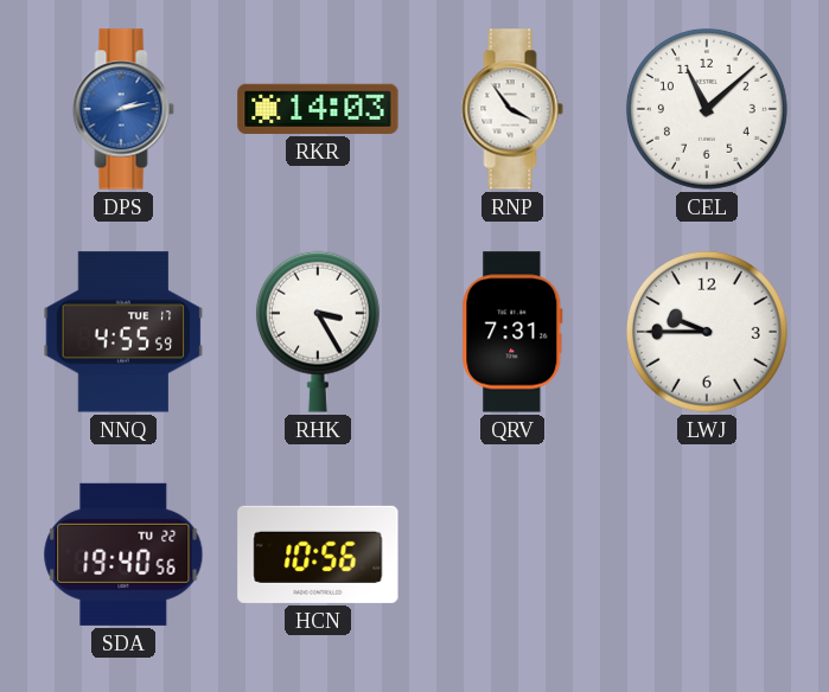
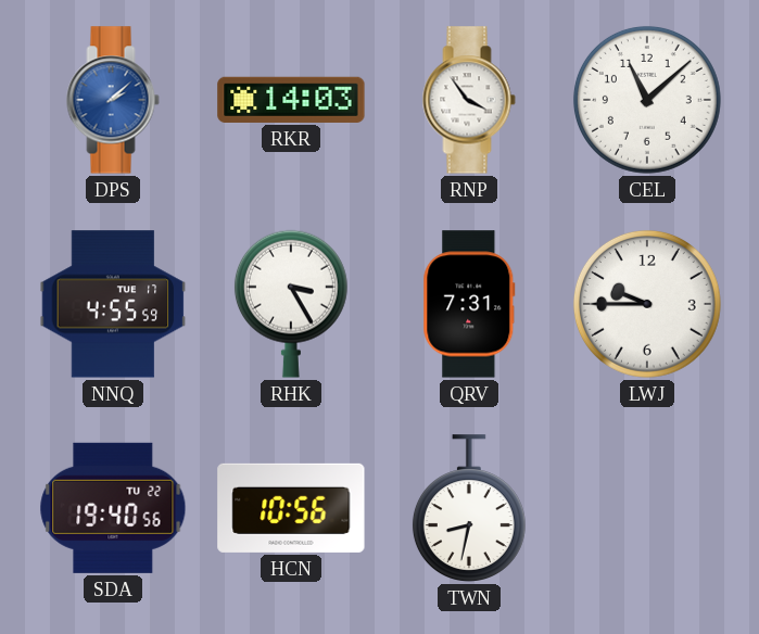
DPS: 2:13 -> 2:08 (113, 100)
TWN: none -> 8:32 (469, 508)
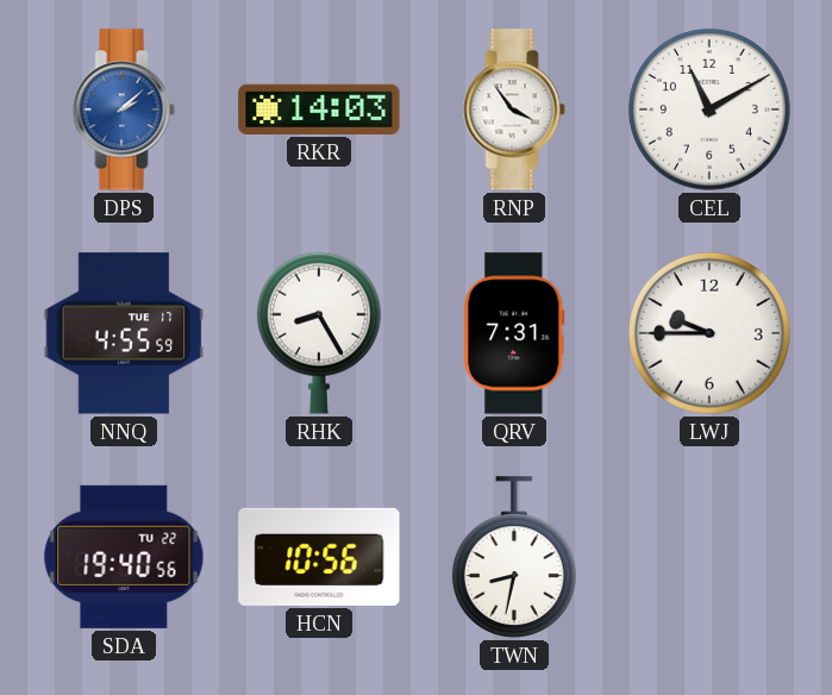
CEL: 11:08 -> 11:10 (709, 109)
RHK: 3:25 -> 8:25 (319, 333)
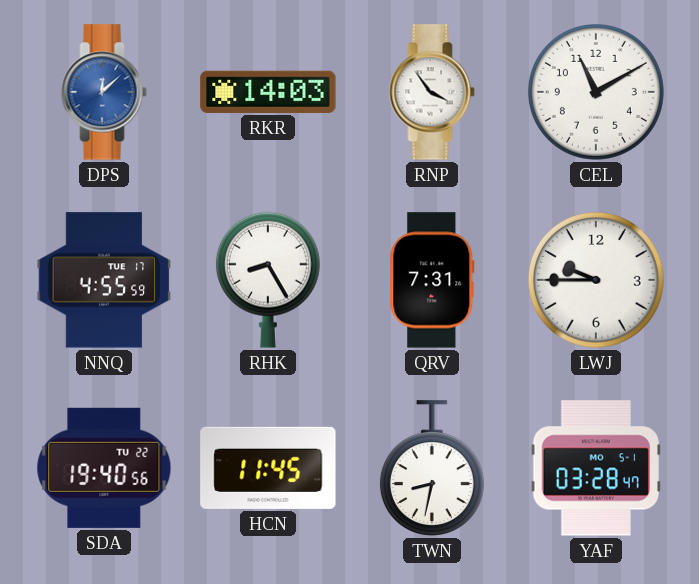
DPS: 2:08 -> 12:08 (104, 92)
HCN: 10:56 -> 11:45 (268, 468)
YAF: none -> 03:28 (596, 468)
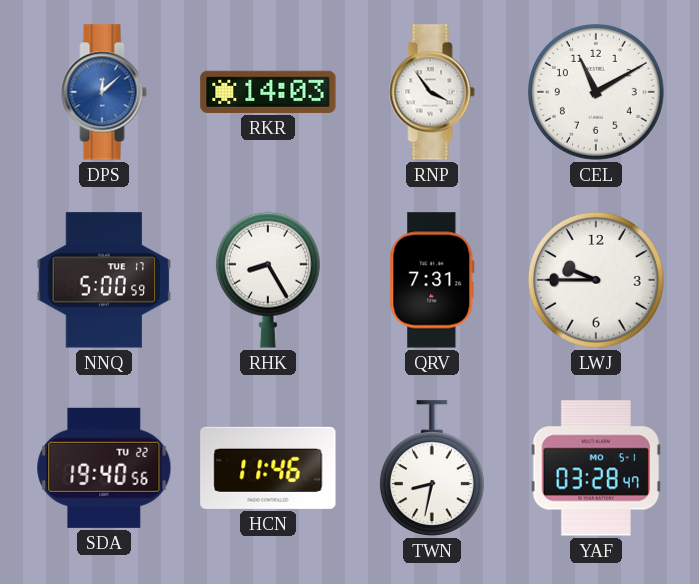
NNQ: 4:55 -> 5:00 (104, 280)
HCN: 11:45 -> 11:46 (268, 468)
